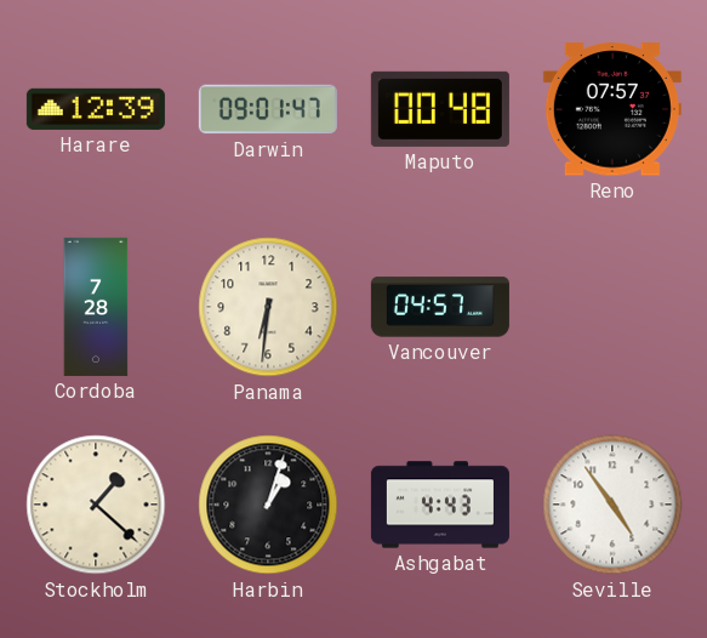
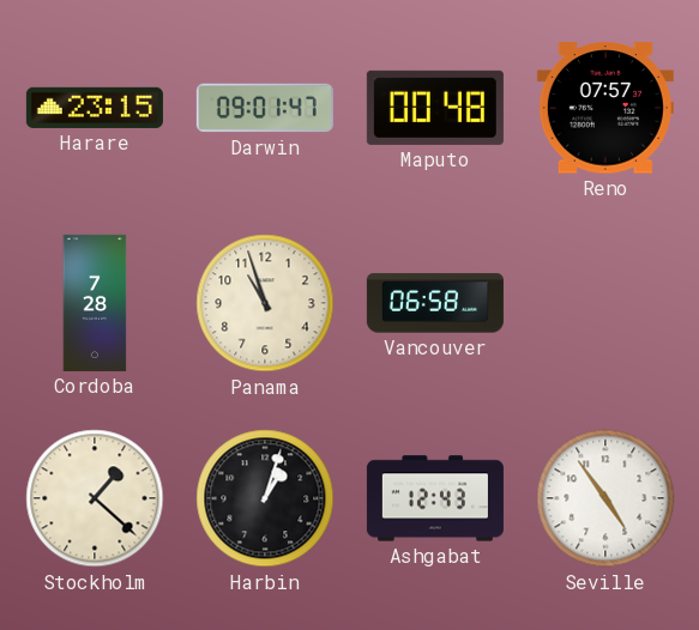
Harare: 12:39 -> 23:15 (95, 108)
Panama: 6:31 -> 10:57 (265, 303)
Vancouver: 04:57 -> 06:58 (435, 303)
Ashgabat: 4:43 -> 12:43 (435, 498)
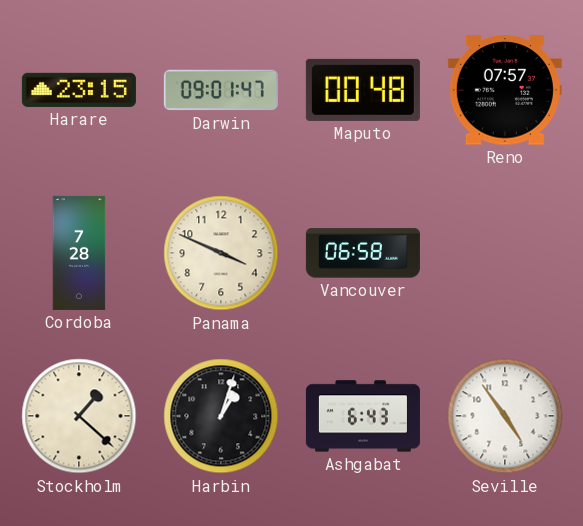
Panama: 10:57 -> 3:49 (221, 253)
Ashgabat: 12:43 -> 6:43 (363, 416)
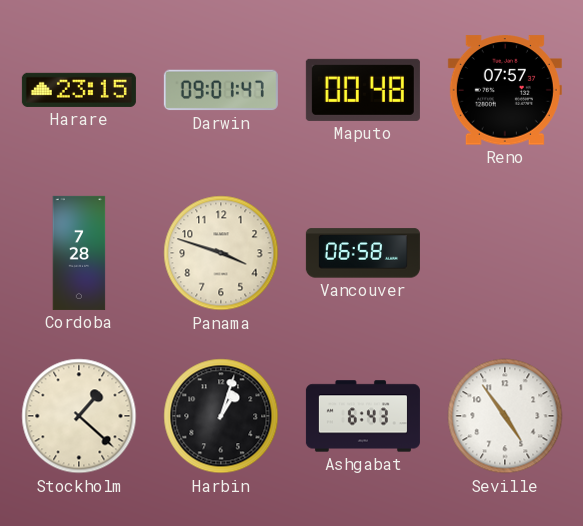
Panama: 3:49 -> 3:48 (221, 253)
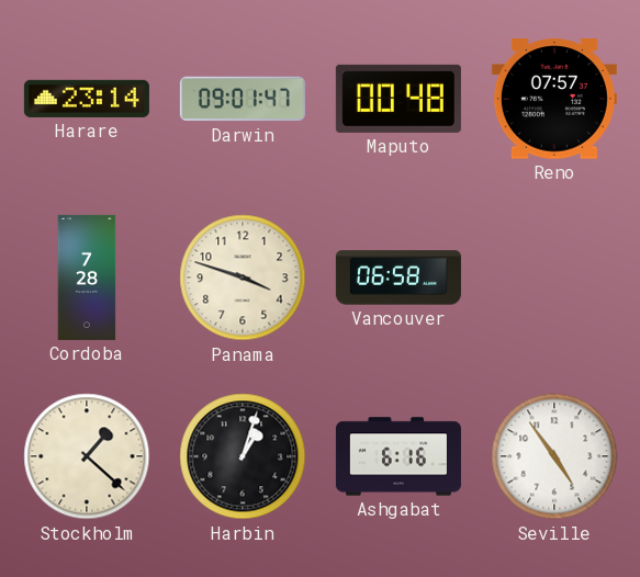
Harare: 23:15 -> 23:14 (87, 99)
Ashgabat: 6:43 -> 6:16 (398, 456)
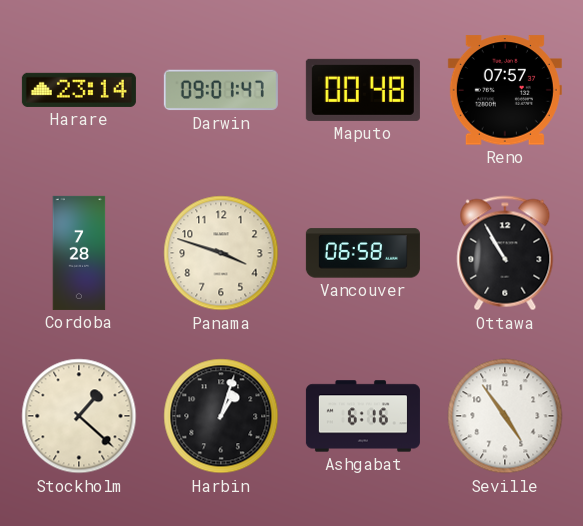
Ottawa: none -> 10:55 (505, 253)
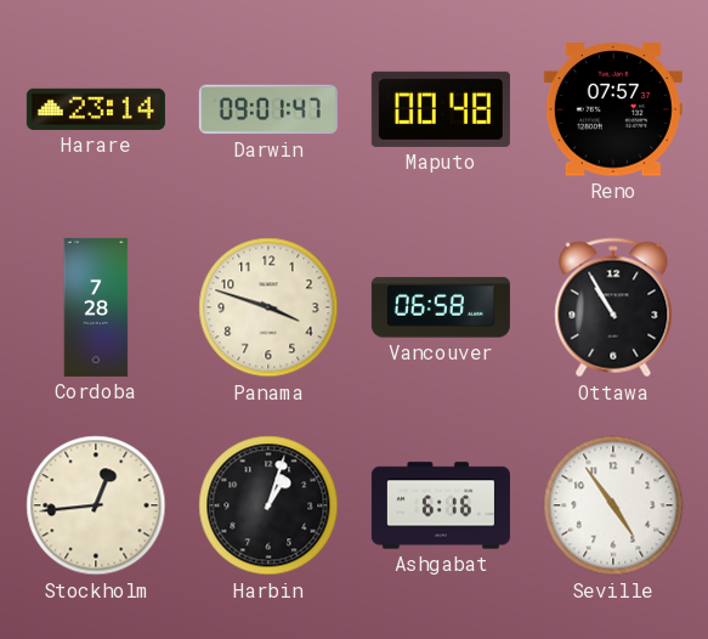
Stockholm: 1:22 -> 12:44 (96, 505)
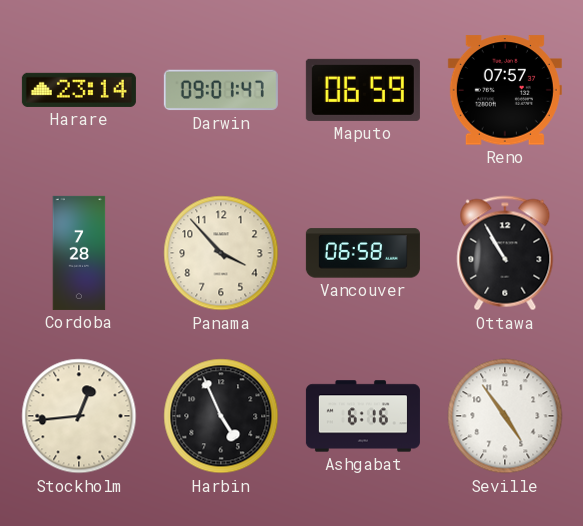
Maputo: 00:48 -> 06:59 (363, 90)
Panama: 3:48 -> 3:53 (221, 253)
Harbin: 1:03 -> 4:56 (221, 416)
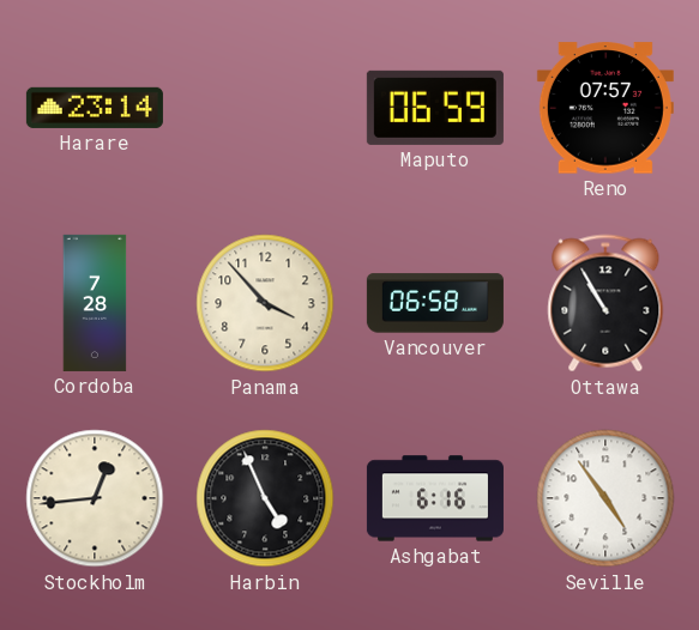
Darwin: 09:01 -> none (221, 90)
